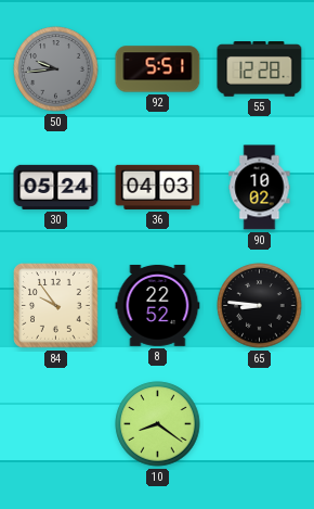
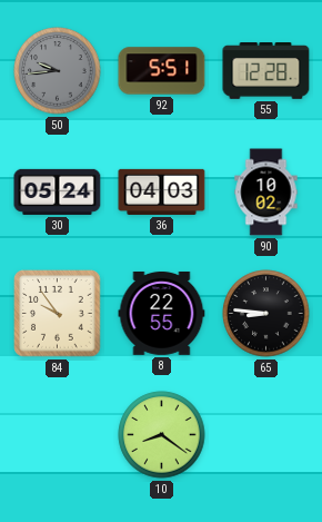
8: 22:52 -> 22:55 (162, 313)
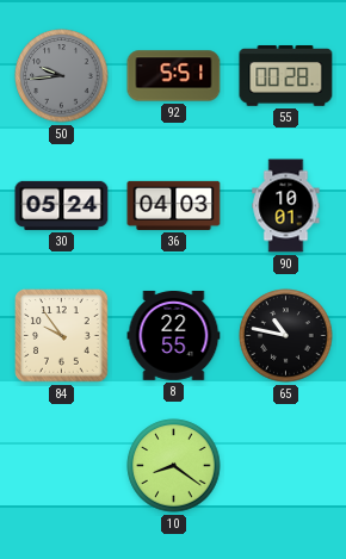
55: 12:28 -> 00:28 (286, 76)
90: 10:02 -> 10:01 (286, 206)
65: 8:46 -> 10:47 (286, 336)
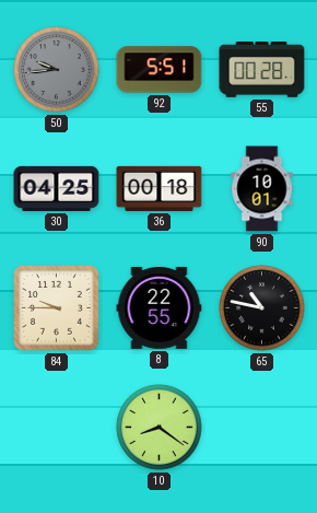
30: 05:24 -> 04:25 (57, 188)
36: 04:03 -> 00:18 (160, 188)
84: 9:54 -> 9:45 (57, 308)
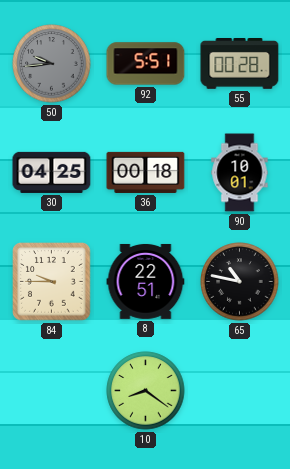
8: 22:55 -> 22:51 (146, 281)
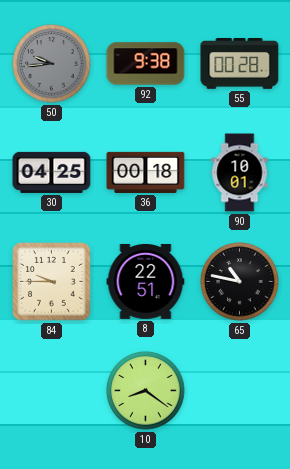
92: 5:51 -> 9:38 (146, 64)
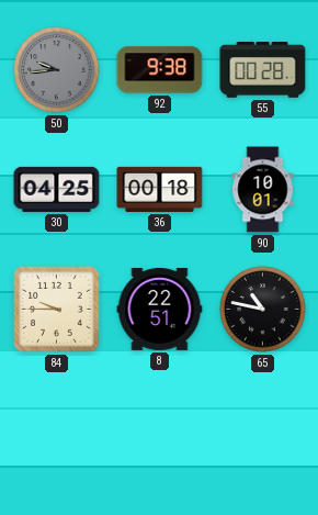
10: 8:21 -> none (146, 391)
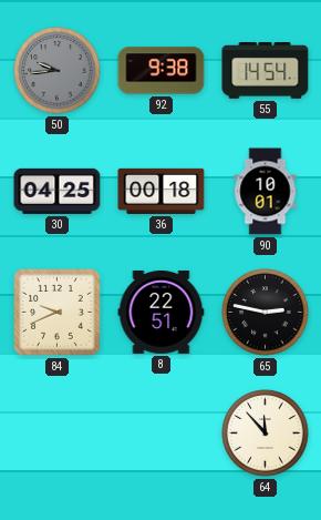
55: 00:28 -> 14:54 (266, 71)
84: 9:45 -> 9:41 (58, 313)
65: 10:47 -> 2:47 (266, 313)
64: none -> 11:53 (266, 434)
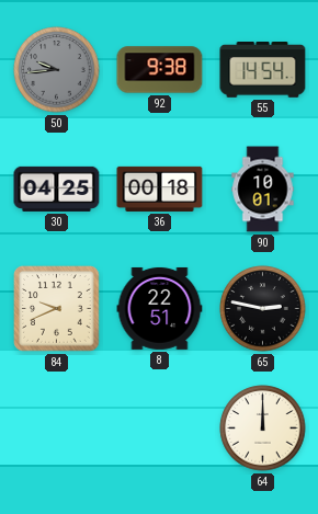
64: 11:53 -> 12:00 (263, 429)
